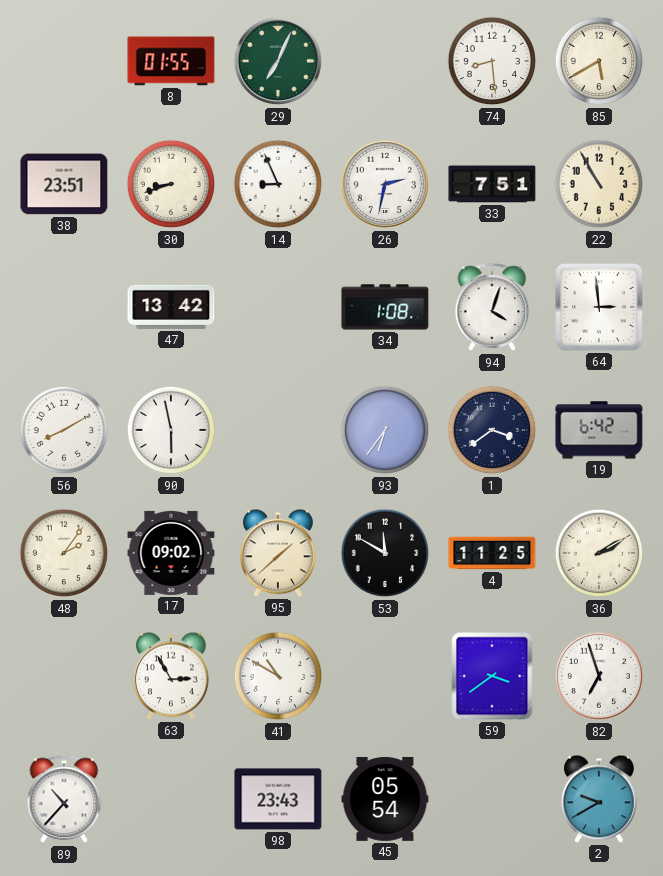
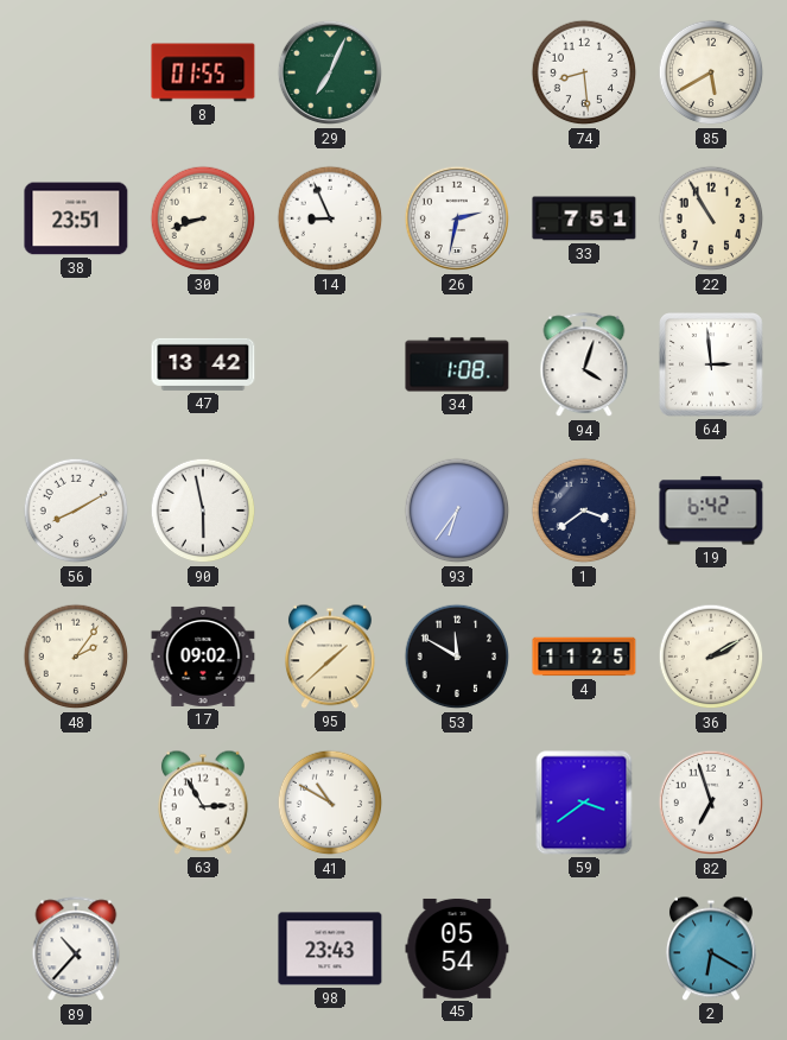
2: 9:40 -> 6:20 (711, 949)
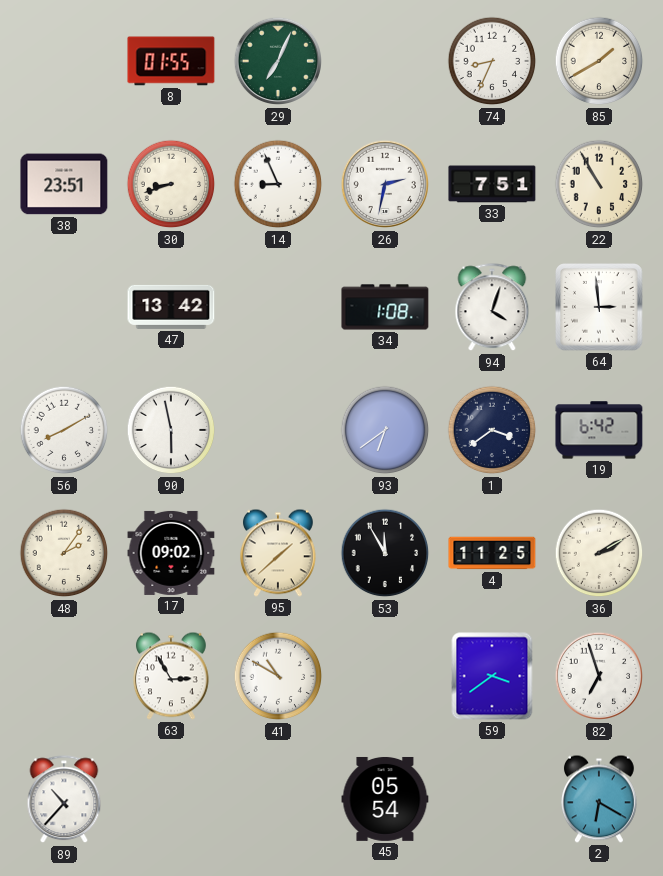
74: 8:29 -> 8:34 (492, 61)
85: 5:40 -> 1:40 (599, 61)
93: 6:36 -> 6:39 (385, 430)
53: 11:50 -> 11:55 (385, 553)
98: 23:43 -> none (330, 949)
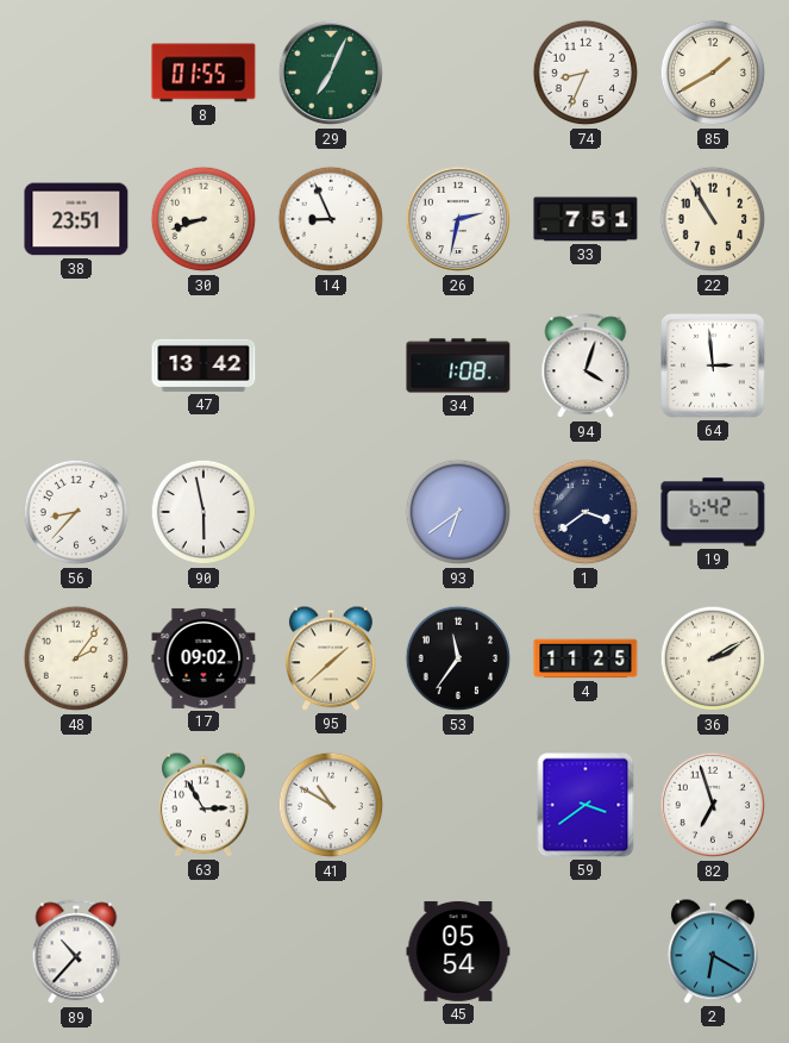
56: 8:10 -> 8:37 (76, 512)
53: 11:55 -> 11:36 (458, 658)
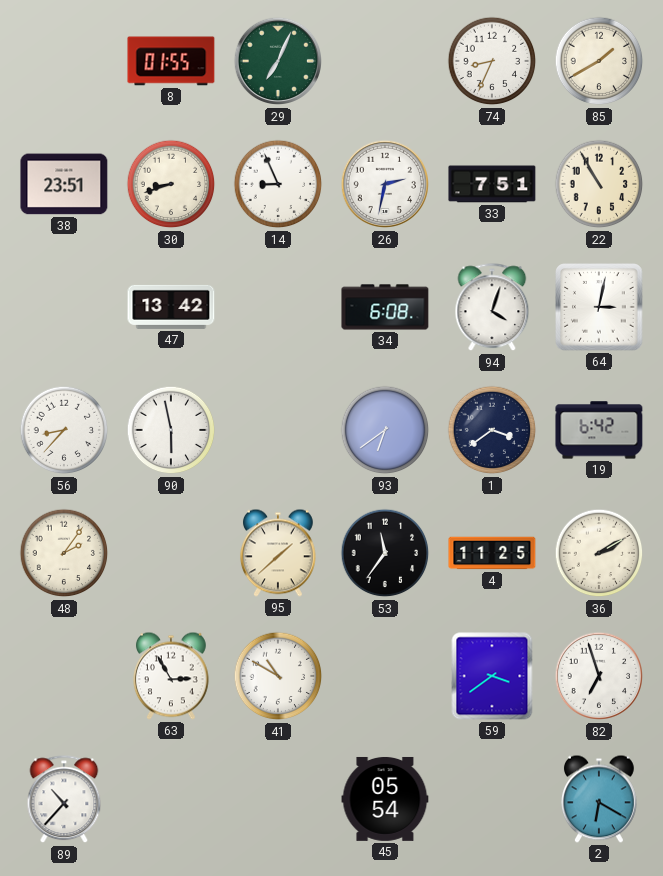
34: 1:08 -> 6:08 (385, 307)
64: 2:59 -> 3:02 (600, 308)
17: 09:02 -> none (203, 658)
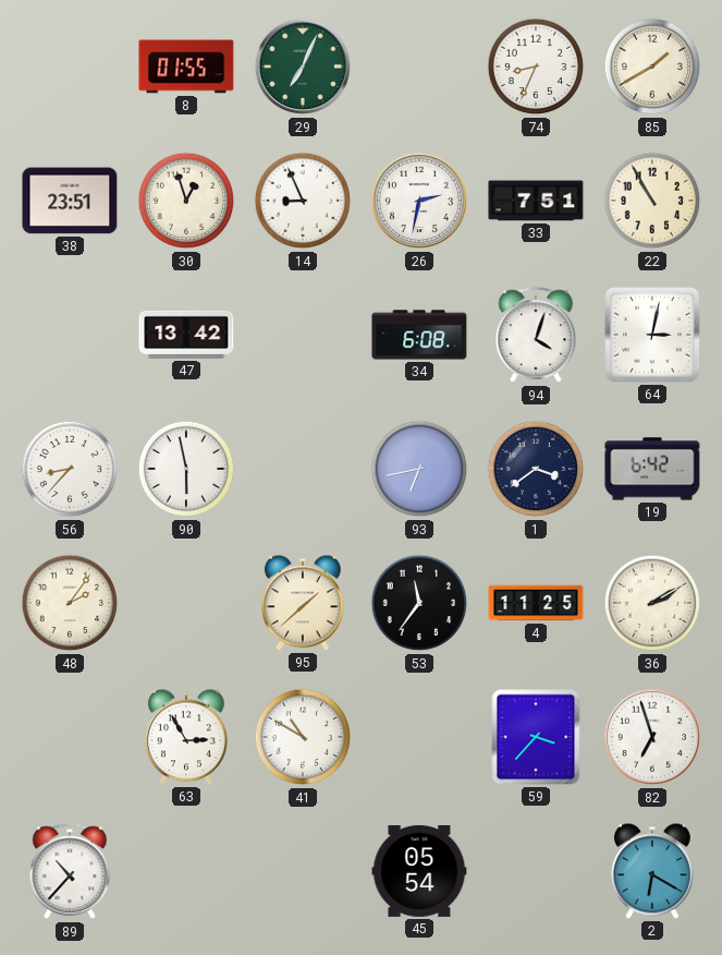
30: 8:42 -> 12:57 (186, 201)
93: 6:39 -> 6:43 (419, 469)
59: 3:39 -> 3:37 (536, 737)
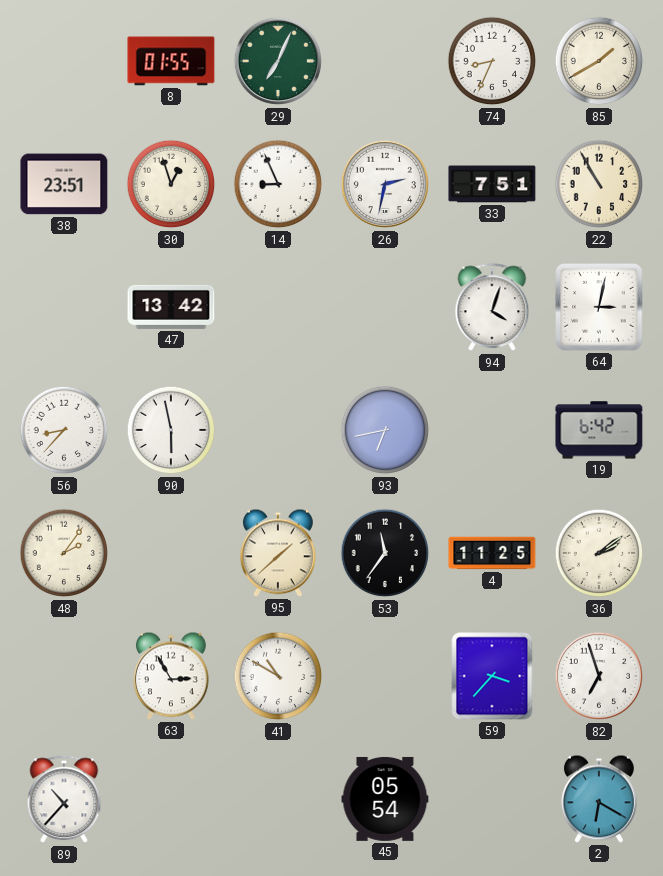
34: 6:08 -> none (419, 335)
1: 3:39 -> none (536, 469)
36: 2:10 -> 2:09 (599, 553)
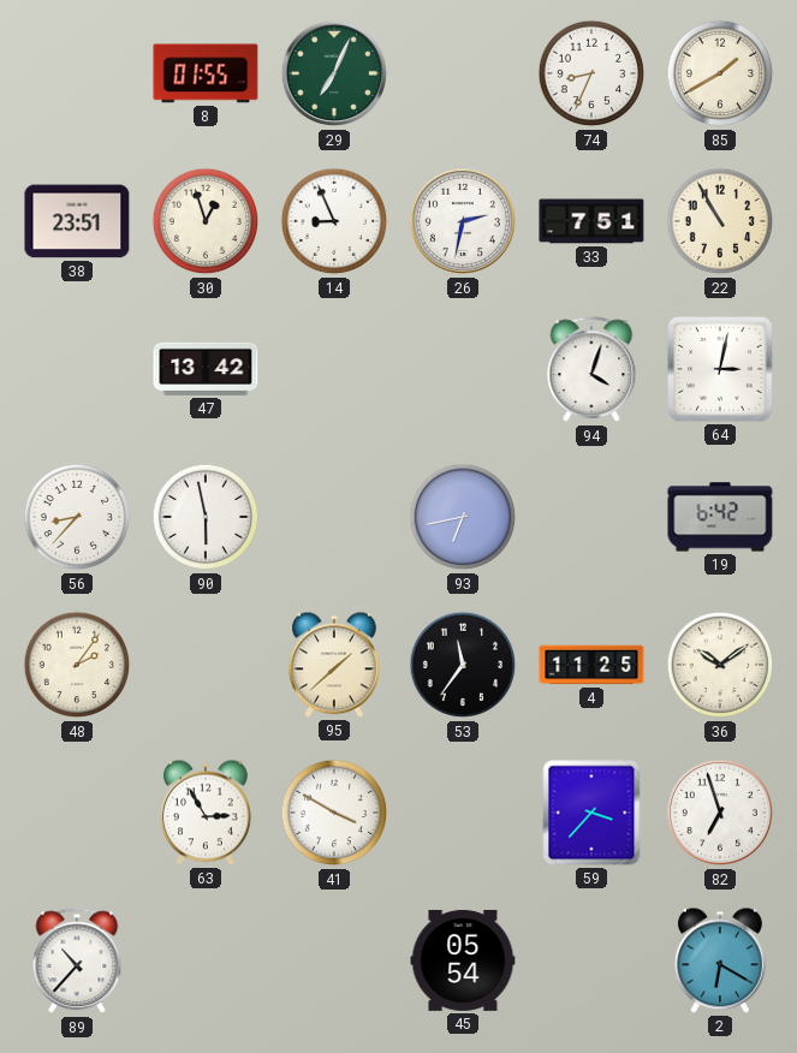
36: 2:09 -> 10:09 (720, 665)
41: 10:50 -> 3:50 (334, 813)
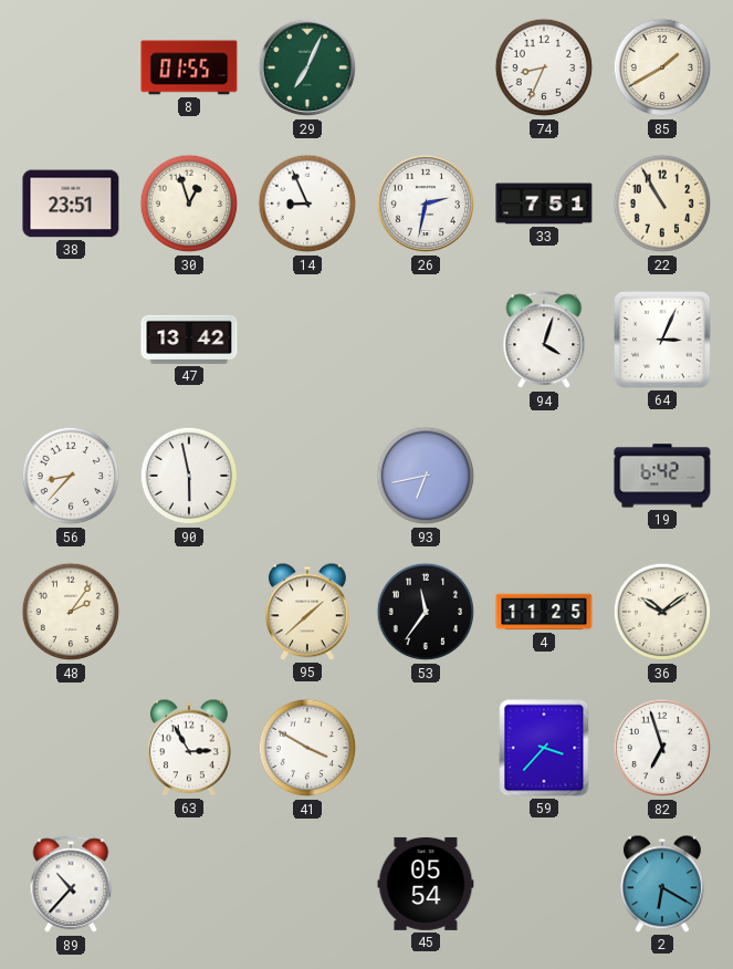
64: 3:02 -> 3:04 (663, 341)
